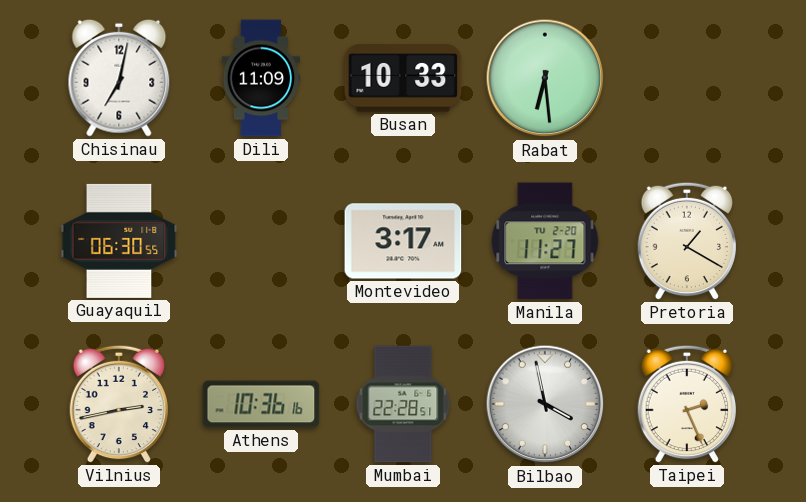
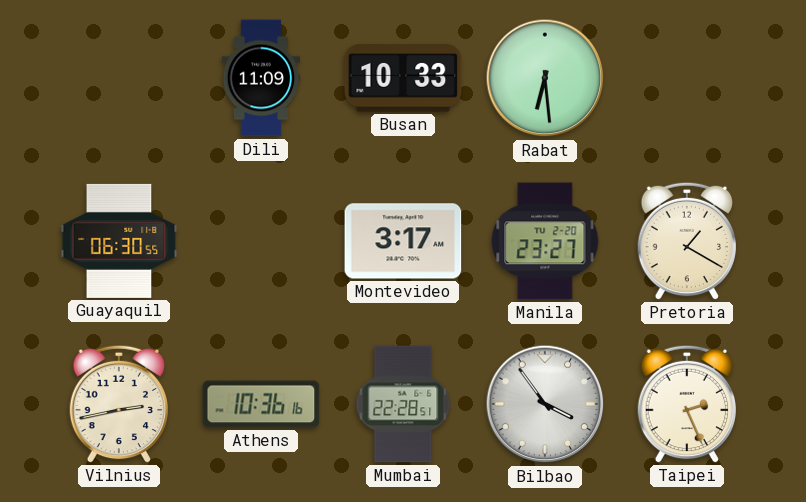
Chisinau: 7:02 -> none (119, 78)
Manila: 11:27 -> 23:27 (545, 241)
Bilbao: 3:58 -> 3:54 (545, 404)
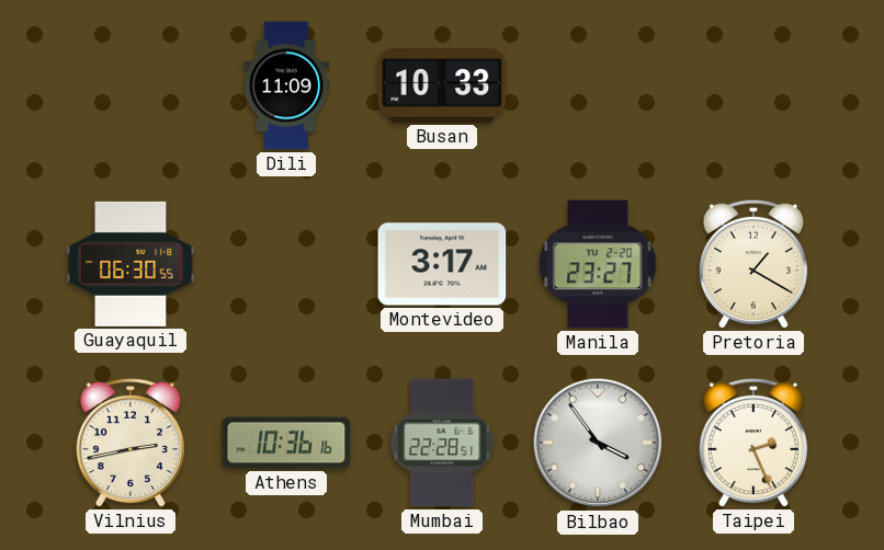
Rabat: 6:29 -> none (545, 78)
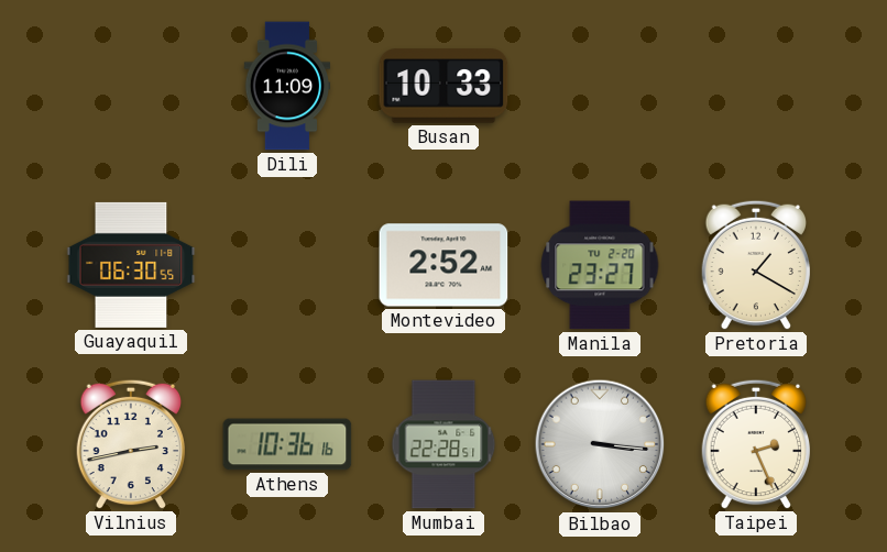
Montevideo: 3:17 -> 2:52 (443, 265)
Bilbao: 3:54 -> 3:16 (600, 444)
